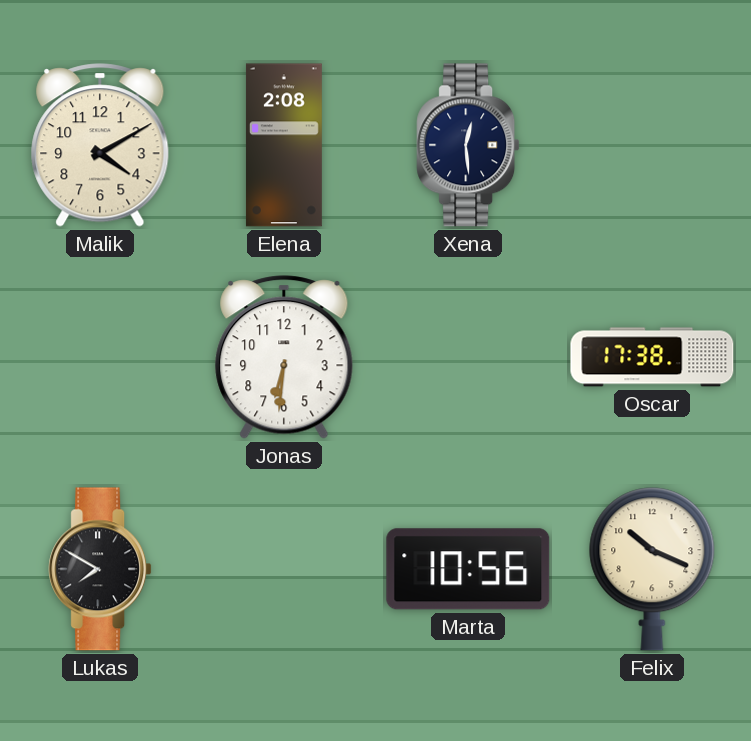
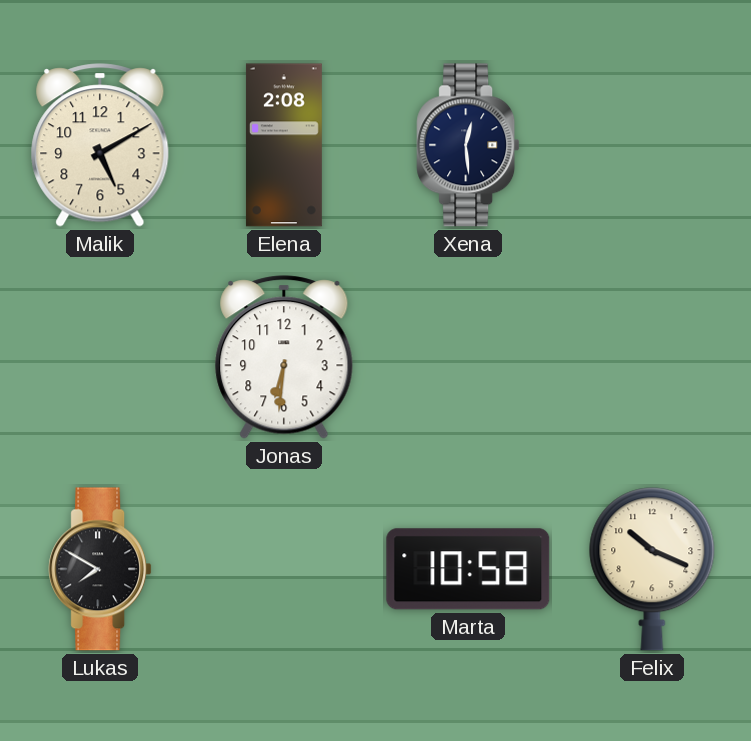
Malik: 4:10 -> 5:10 (100, 145)
Oscar: 17:38 -> none (652, 357)
Marta: 10:56 -> 10:58 (468, 569)
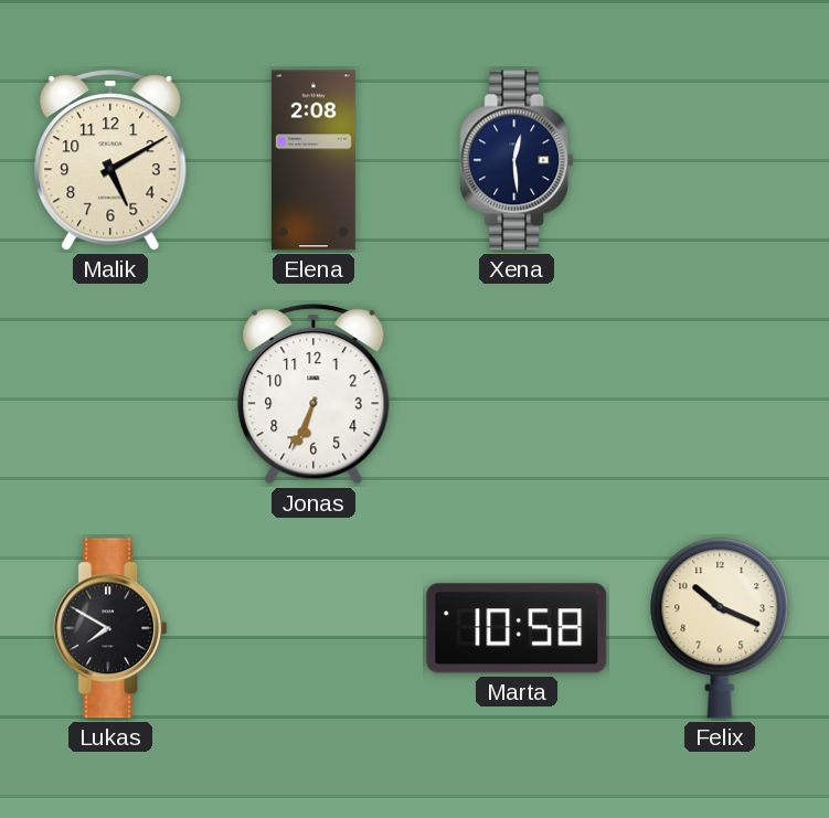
Jonas: 6:31 -> 6:34 (313, 394)
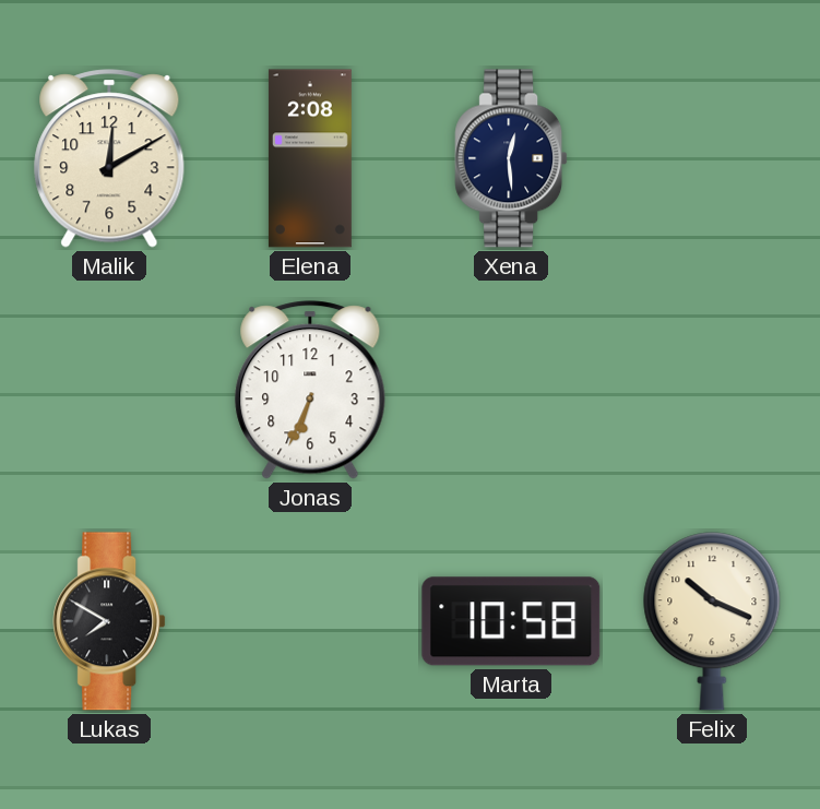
Malik: 5:10 -> 12:10 (109, 158)
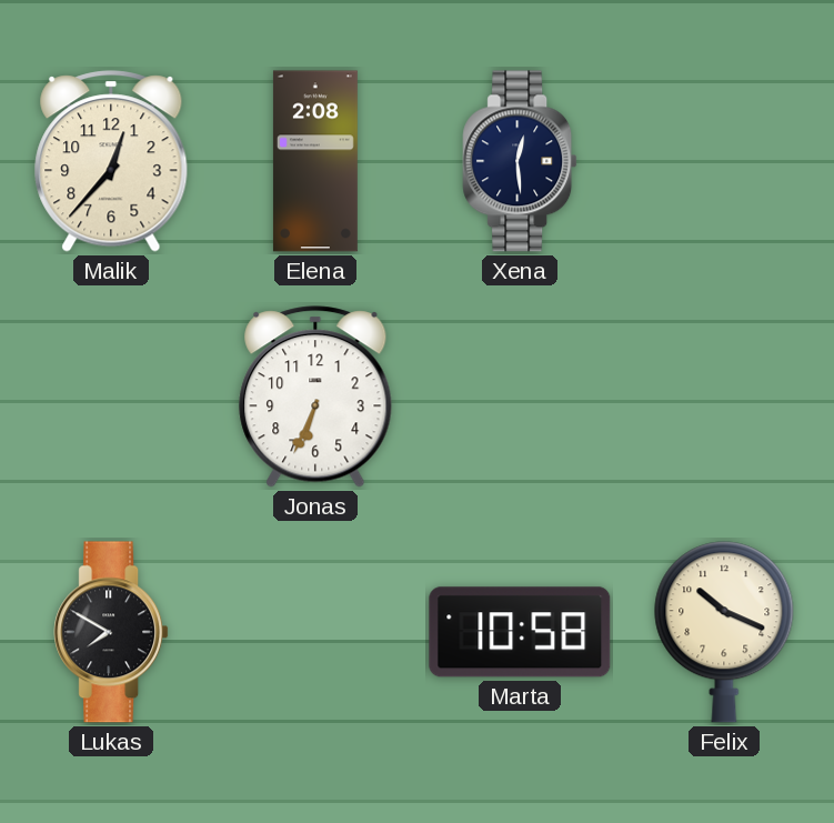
Malik: 12:10 -> 12:37 (111, 161)
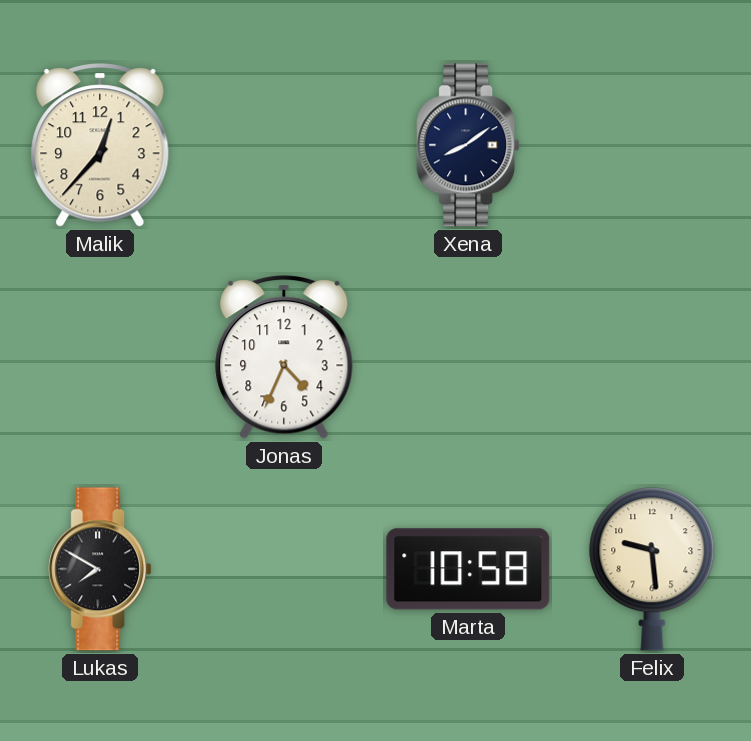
Elena: 2:08 -> none (315, 161)
Xena: 12:29 -> 8:09 (468, 145)
Jonas: 6:34 -> 4:34 (284, 357)
Felix: 10:19 -> 9:29 (652, 569)
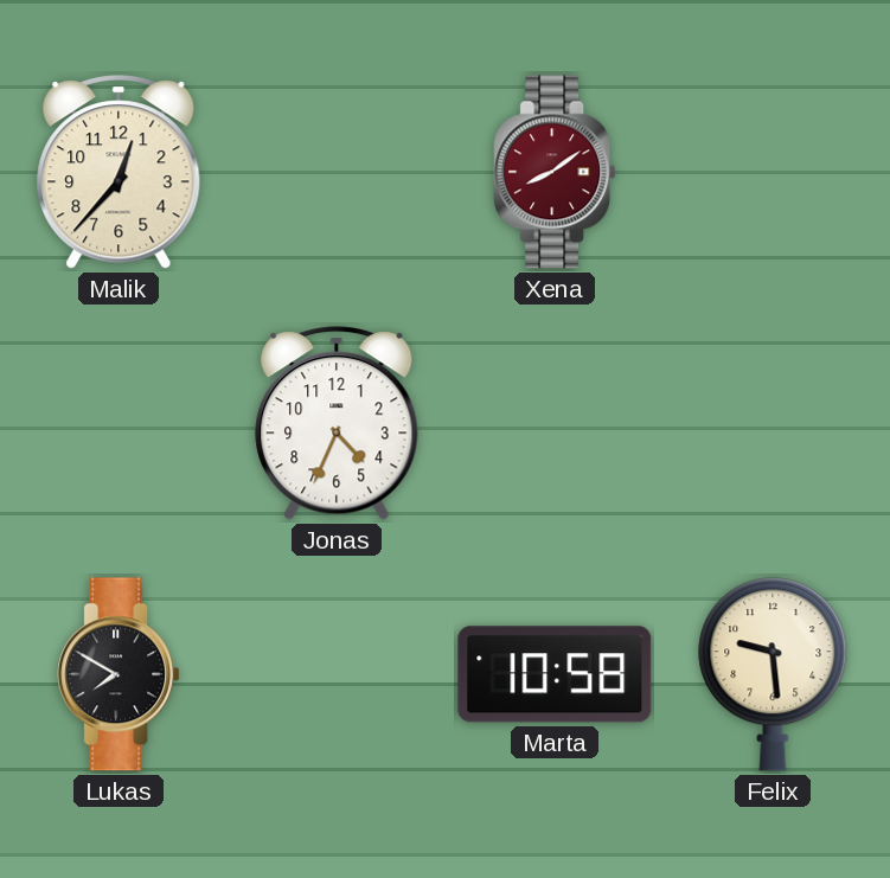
Xena dial: navy -> burgundy (555, 172)
